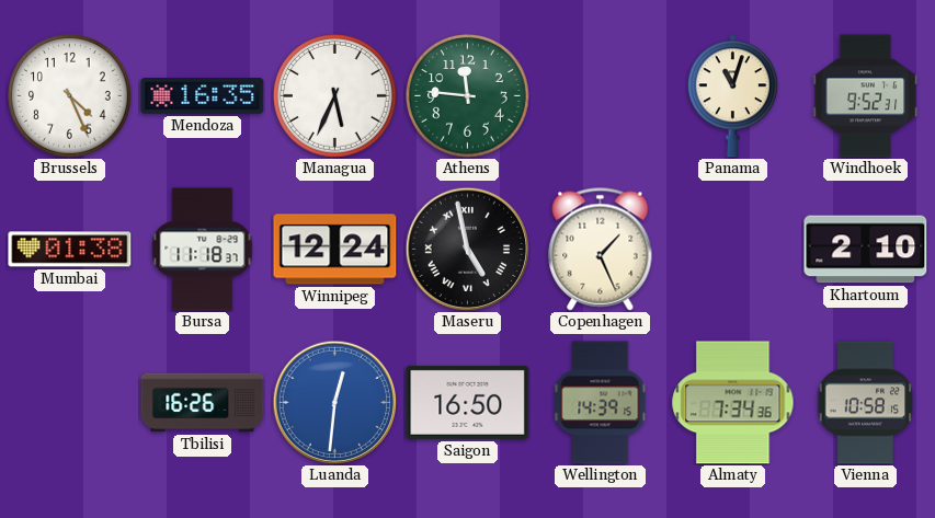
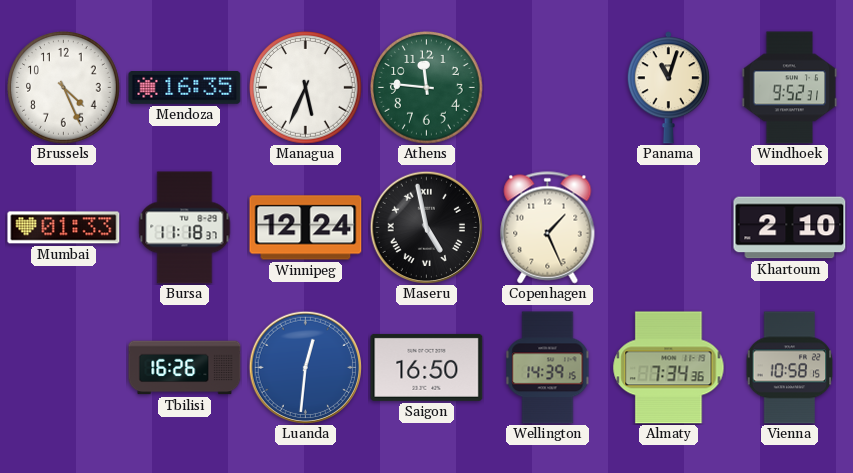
Mumbai: 01:38 -> 01:33 (64, 228)
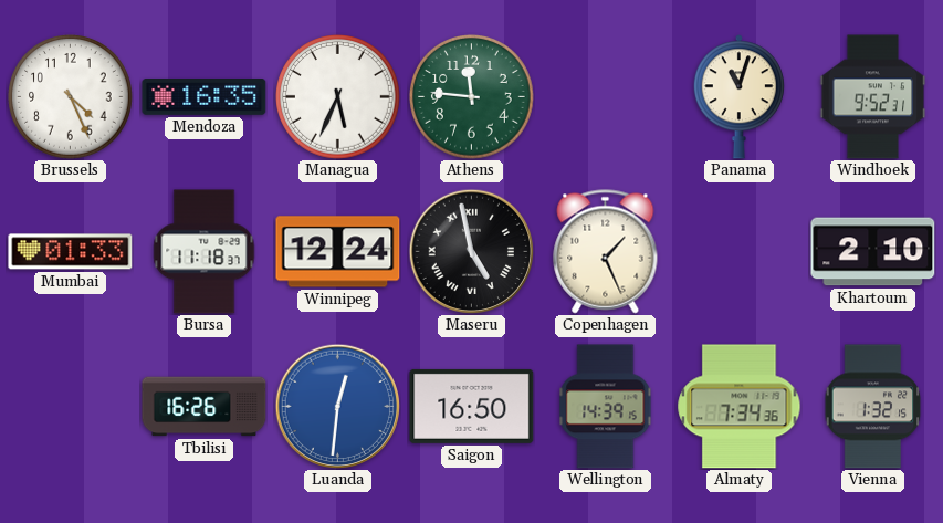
Vienna: 10:58 -> 1:32 (873, 407)
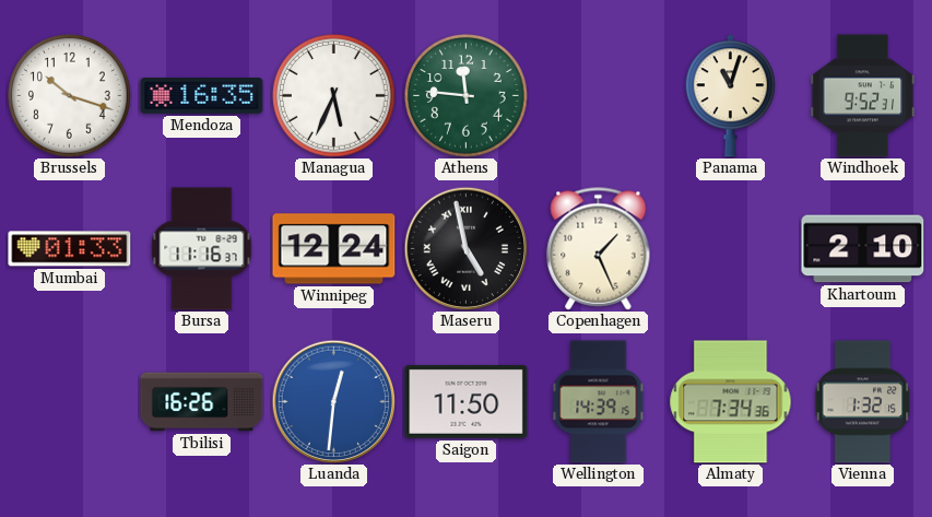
Brussels: 4:26 -> 10:18 (70, 96)
Bursa: 11:18 -> 11:16 (202, 249)
Saigon: 16:50 -> 11:50 (467, 401)
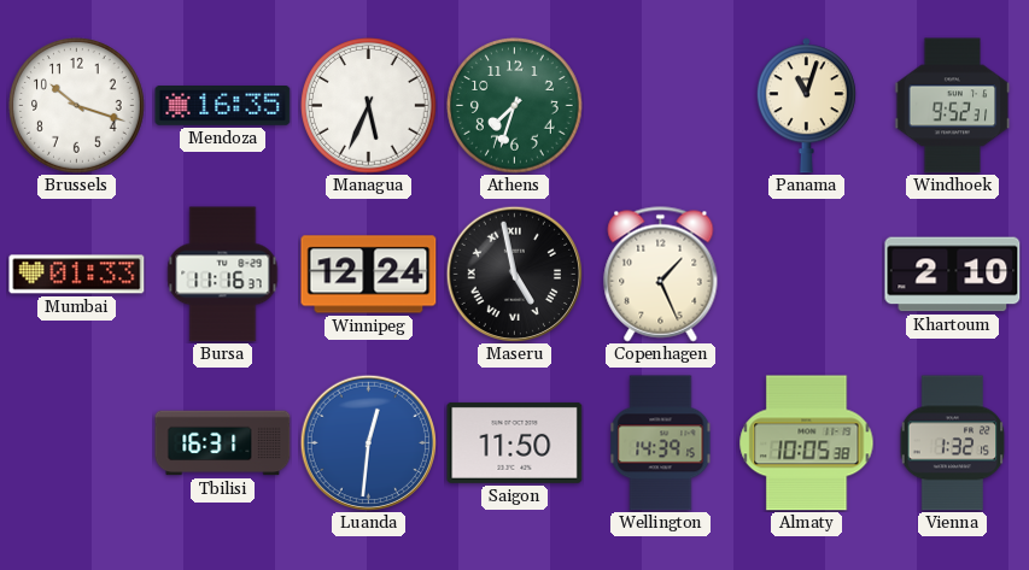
Athens: 11:46 -> 7:33 (515, 106)
Tbilisi: 16:26 -> 16:31 (223, 443)
Almaty: 7:34 -> 10:05 (807, 443)
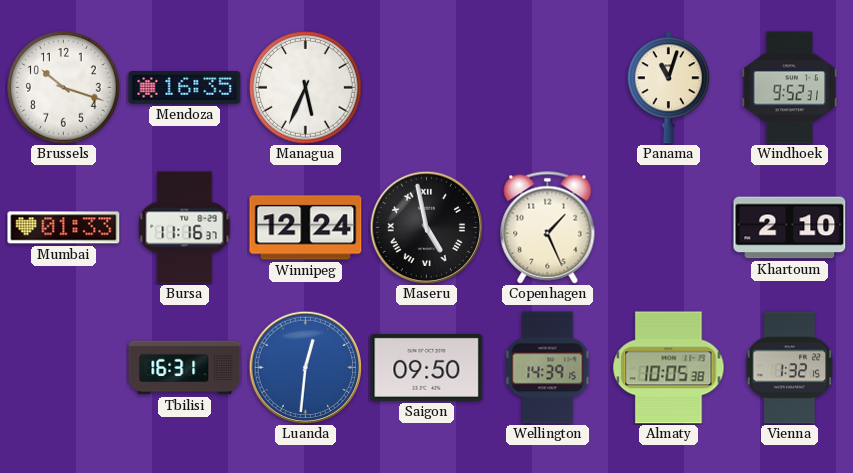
Athens: 7:33 -> none (515, 106)
Saigon: 11:50 -> 09:50 (427, 367)
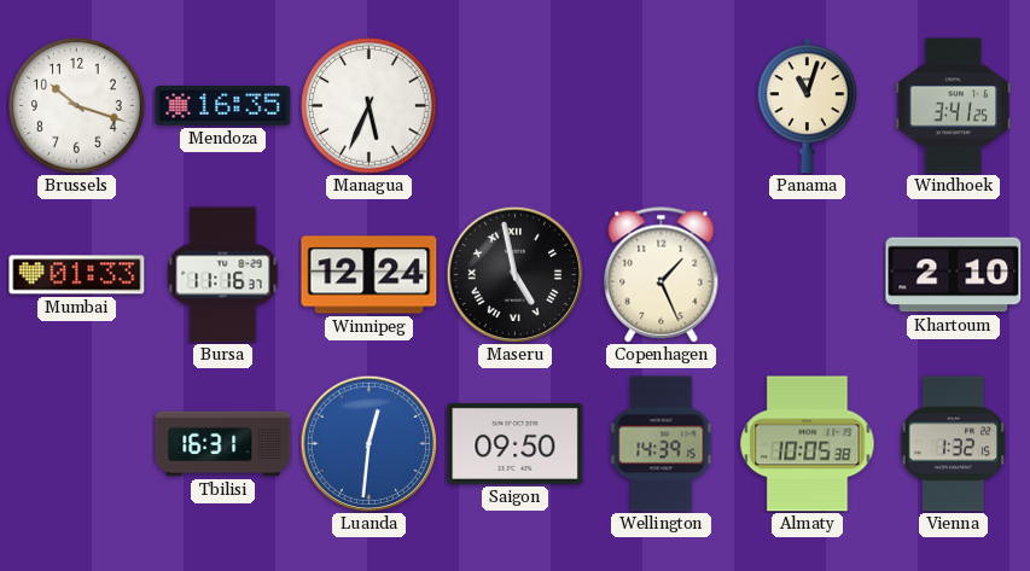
Windhoek: 9:52 -> 3:41 (954, 106)
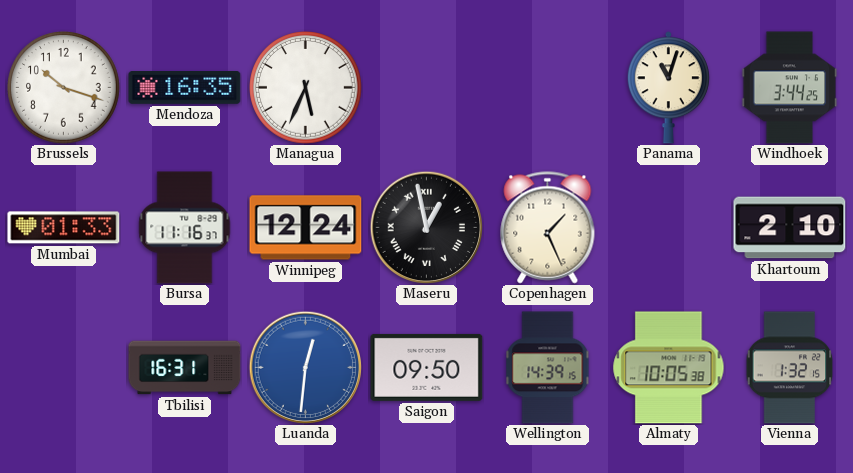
Windhoek: 3:41 -> 3:44 (790, 88)
Maseru: 4:58 -> 12:58 (426, 227)
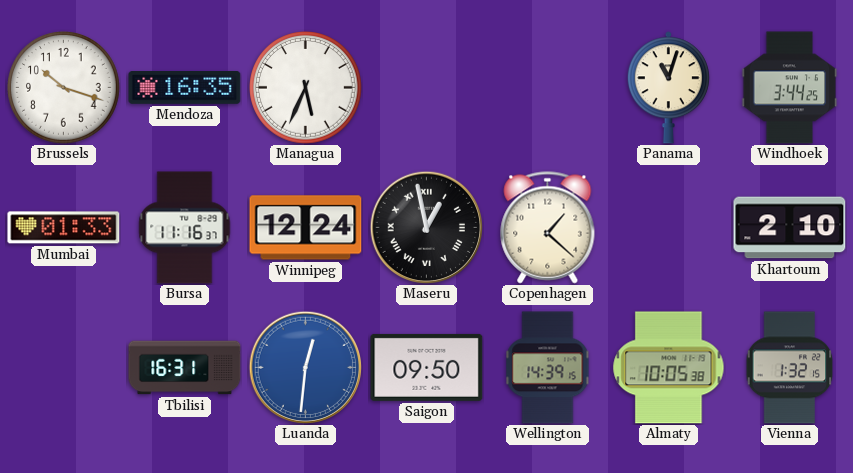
Copenhagen: 1:26 -> 1:22 (548, 228)
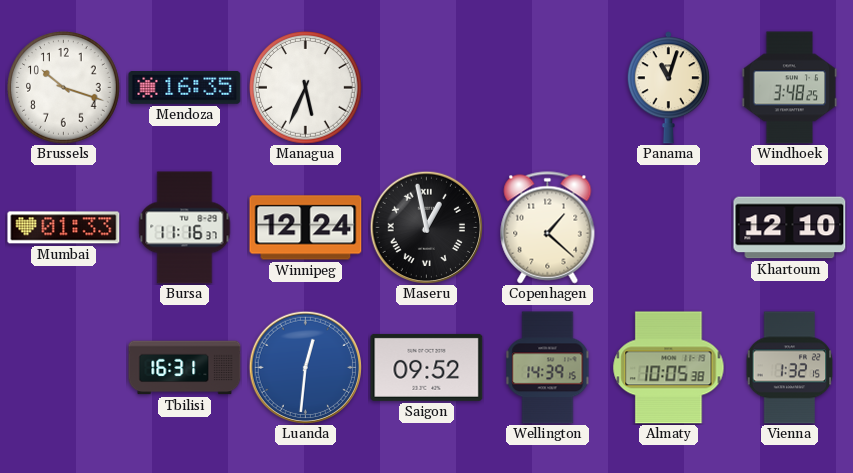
Windhoek: 3:44 -> 3:48 (790, 88)
Khartoum: 2:10 -> 12:10 (790, 228)
Saigon: 09:50 -> 09:52 (427, 367)
